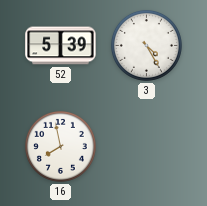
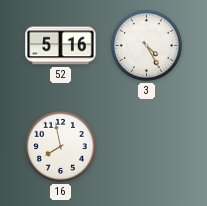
52: 5:39 -> 5:16 (61, 46)
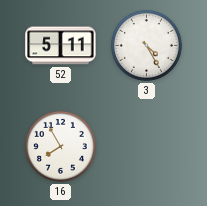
52: 5:16 -> 5:11 (61, 46)
16: 7:58 -> 7:55 (60, 146)
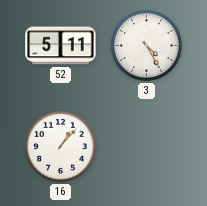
16: 7:55 -> 1:07 (60, 146)
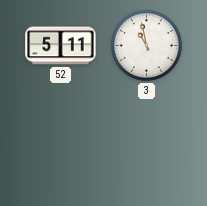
3: 4:25 -> 10:58 (146, 45)
16: 1:07 -> none (60, 146)
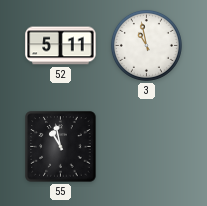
55: none -> 10:58 (61, 147)
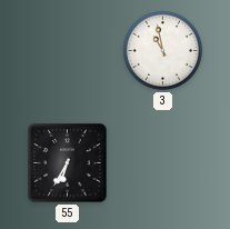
52: 5:11 -> none (61, 46)
55: 10:58 -> 6:35 (68, 163)
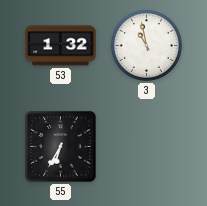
53: none -> 1:32 (61, 46)
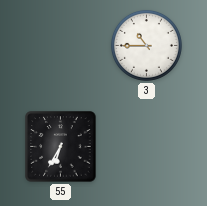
53: 1:32 -> none (61, 46)
3: 10:58 -> 10:45 (146, 45)
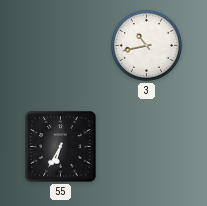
3: 10:45 -> 10:43 (146, 45)
